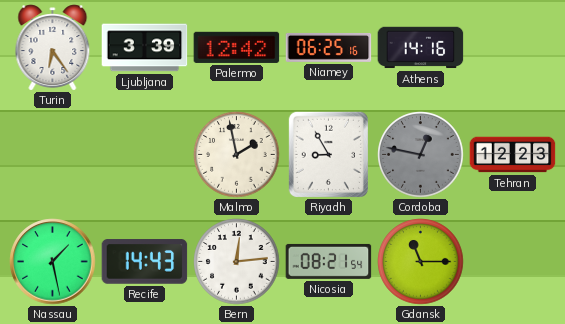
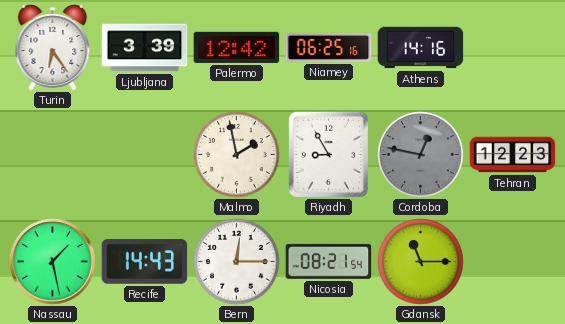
Bern: 12:14 -> 12:15 (237, 262)
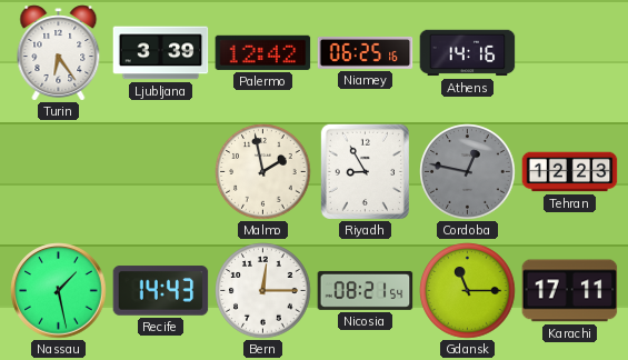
Karachi: none -> 17:11 (570, 291)
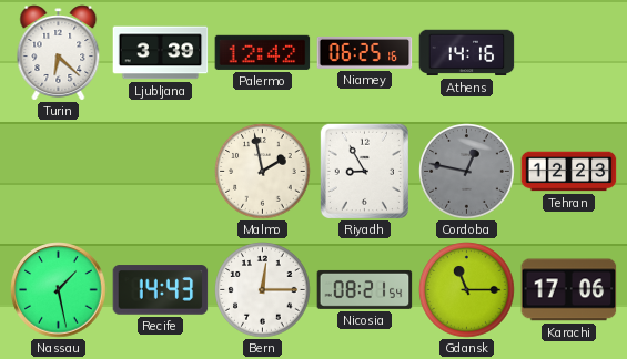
Turin: 6:24 -> 6:22 (59, 53)
Karachi: 17:11 -> 17:06 (569, 290)
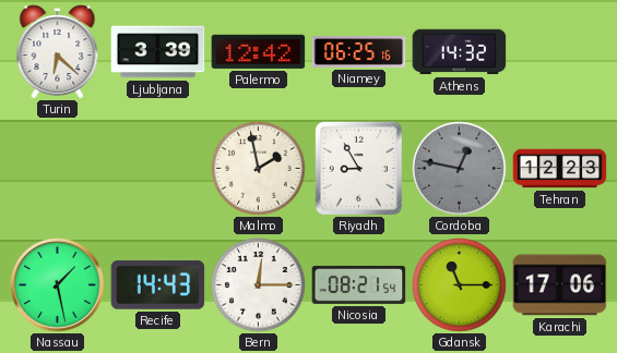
Athens: 14:16 -> 14:32 (460, 52)
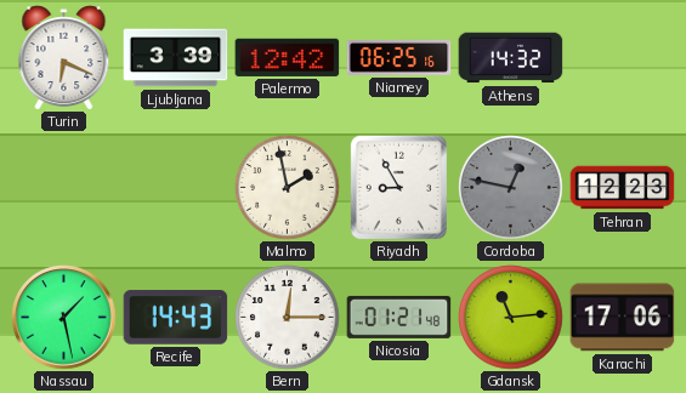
Turin: 6:22 -> 6:19 (64, 58)
Nicosia: 08:21 -> 01:21 (399, 317)
Gdansk: 11:15 -> 11:14 (511, 318)
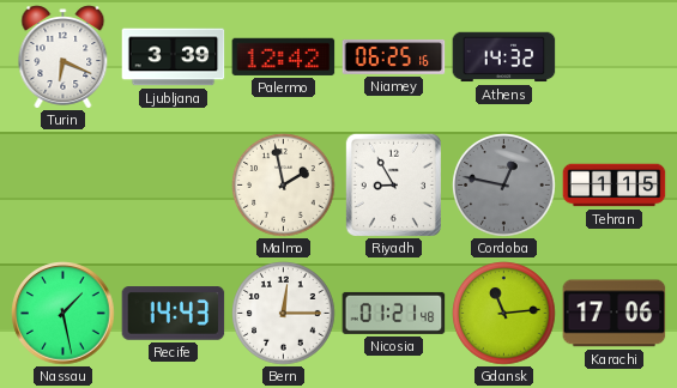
Tehran: 12:23 -> 1:15 (615, 186)
